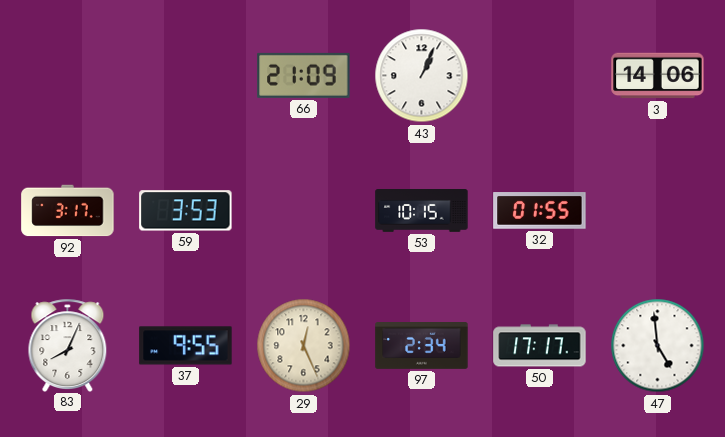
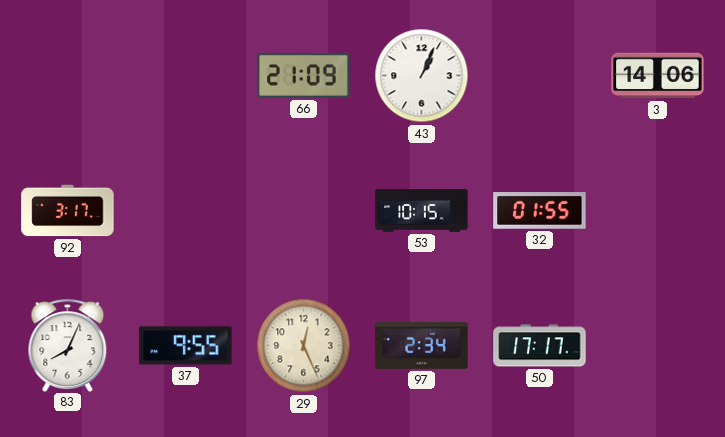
59: 3:53 -> none (186, 211)
47: 4:59 -> none (658, 346)
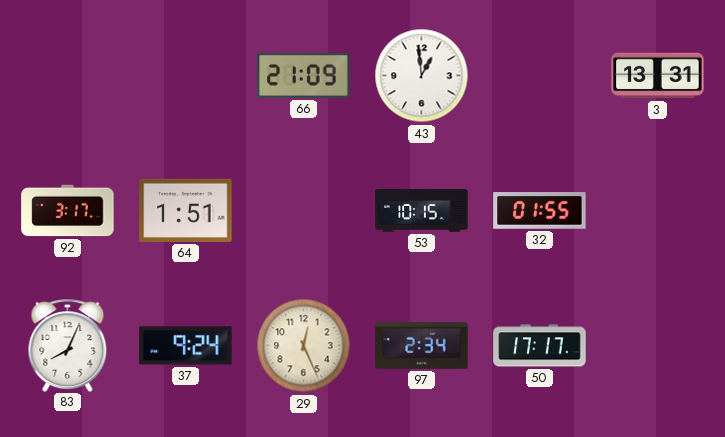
43: 1:04 -> 12:59 (422, 76)
3: 14:06 -> 13:31 (658, 76)
64: none -> 1:51 (186, 210)
37: 9:55 -> 9:24 (186, 346)
